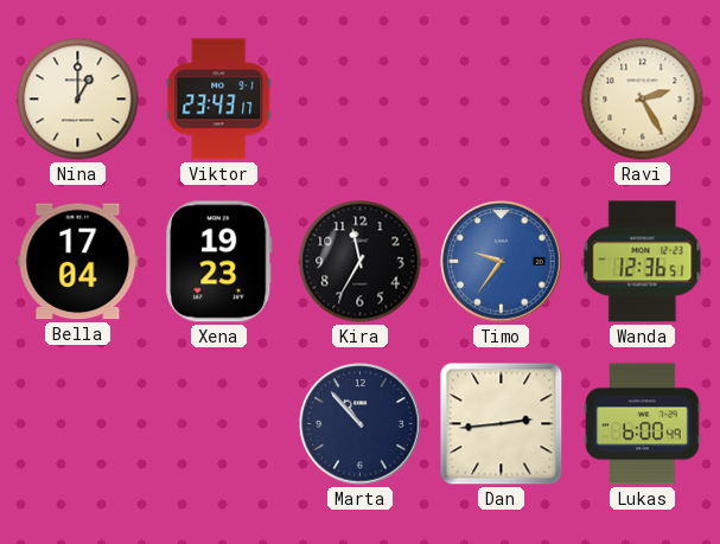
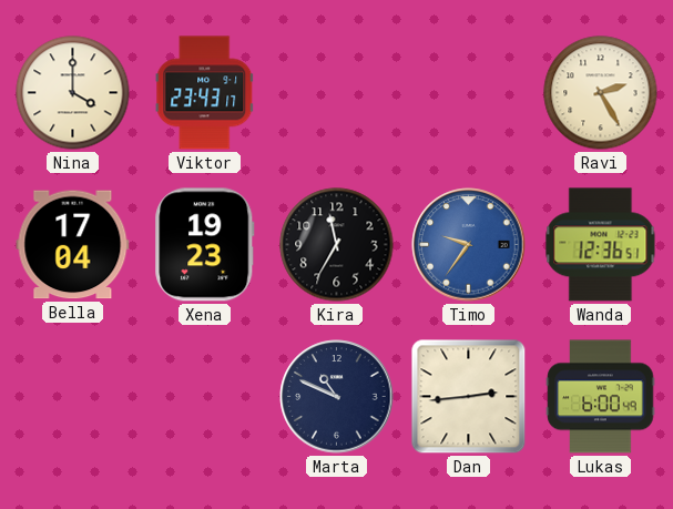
Nina: 1:00 -> 4:00 (73, 93)
Marta: 10:53 -> 10:49 (337, 397)
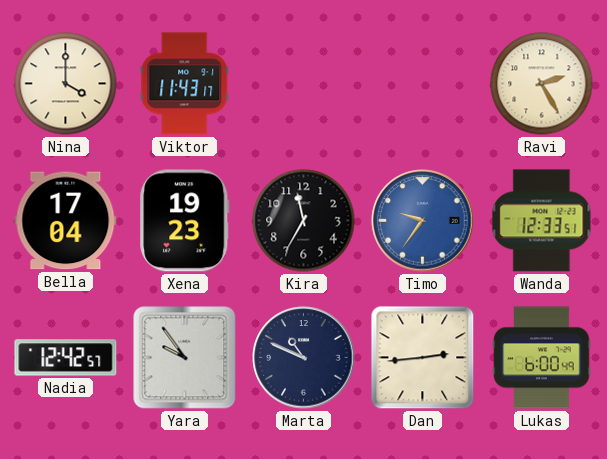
Viktor: 23:43 -> 11:43 (185, 84)
Wanda: 12:36 -> 12:33 (542, 221)
Nadia: none -> 12:42 (66, 358)
Yara: none -> 9:54 (185, 358)
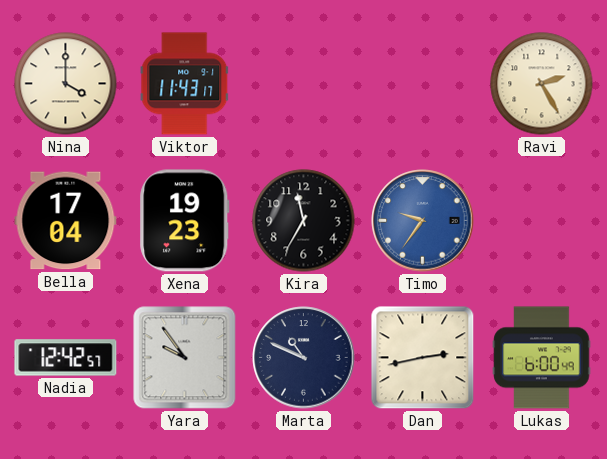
Wanda: 12:33 -> none (542, 221)
Dan: 2:44 -> 2:43 (423, 358)
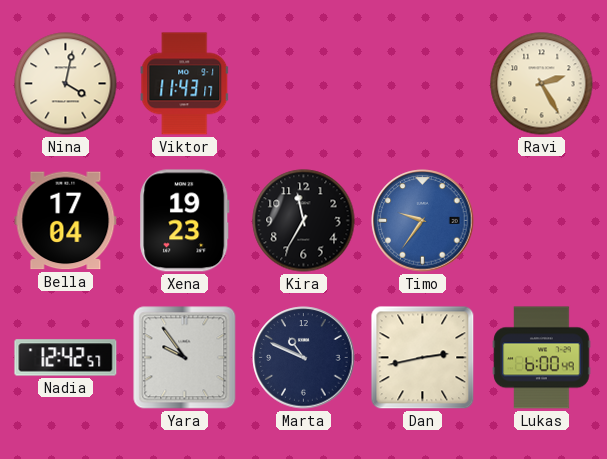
Nina: 4:00 -> 4:02 (66, 84)
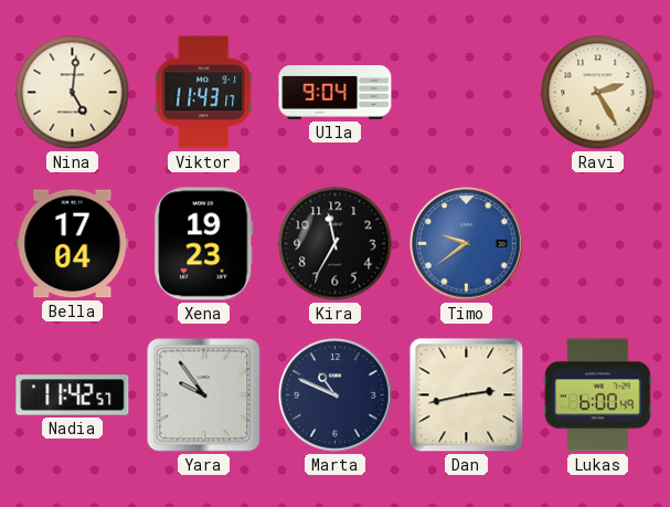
Nina: 4:02 -> 5:01 (73, 93)
Ulla: none -> 9:04 (336, 93)
Timo: 9:36 -> 9:39 (467, 244)
Nadia: 12:42 -> 11:42 (73, 395)
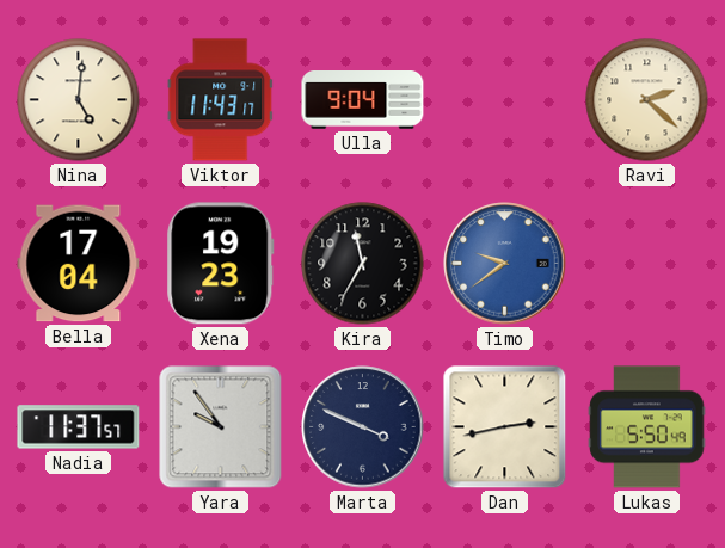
Ravi: 2:25 -> 2:22 (647, 100)
Nadia: 11:42 -> 11:37 (79, 427)
Marta: 10:49 -> 3:49 (363, 427)
Lukas: 6:00 -> 5:50 (647, 427)
